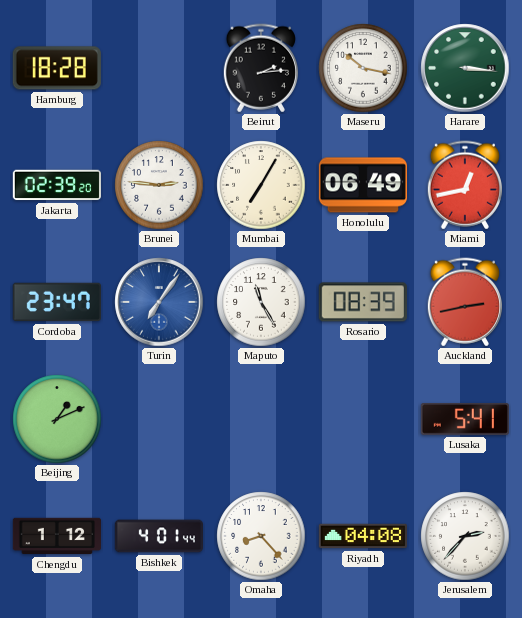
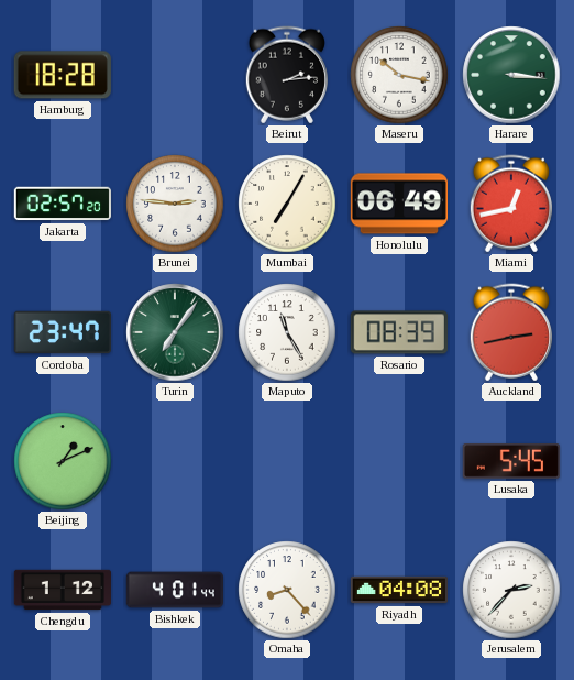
Jakarta: 02:39 -> 02:57 (63, 204)
Turin dial: blue -> green (175, 332)
Lusaka: 5:41 -> 5:45 (511, 462)
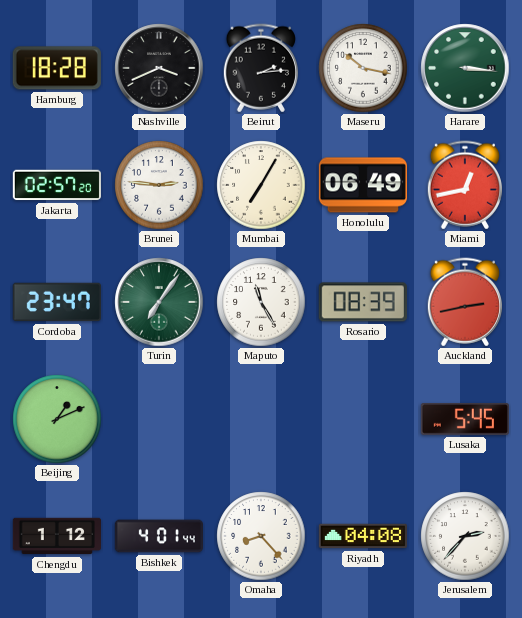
Nashville: none -> 3:41 (159, 68)
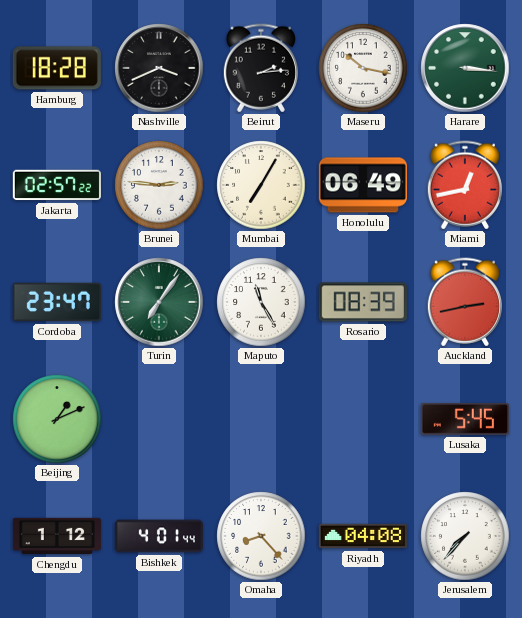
Jakarta: 02:57:20 -> 02:57:22 (57, 185)
Jerusalem: 2:37 -> 7:37 (465, 536)
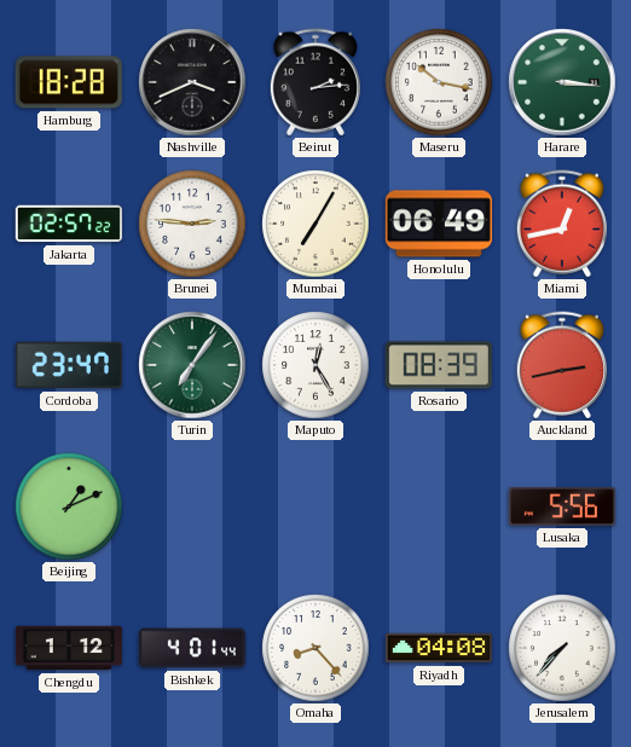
Maputo: 11:25 -> 12:25 (315, 365)
Lusaka: 5:45 -> 5:56 (562, 508)
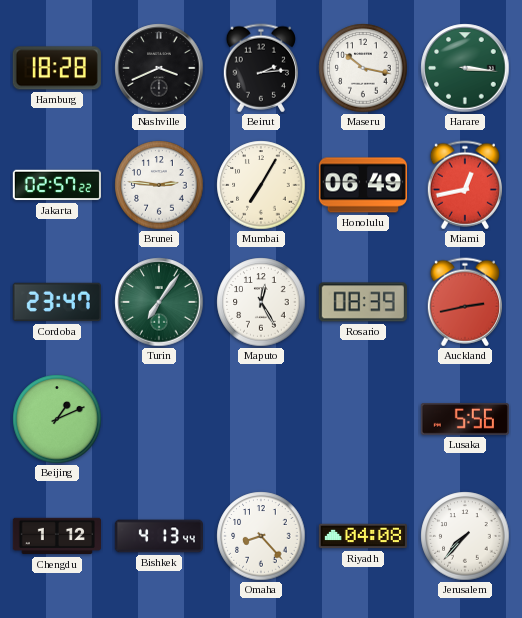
Bishkek: 4:01 -> 4:13 (158, 536)
